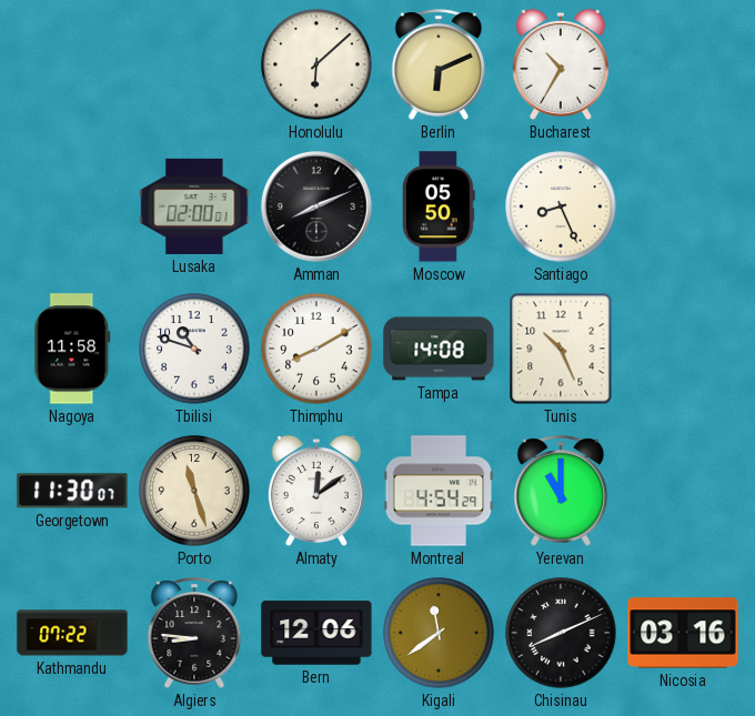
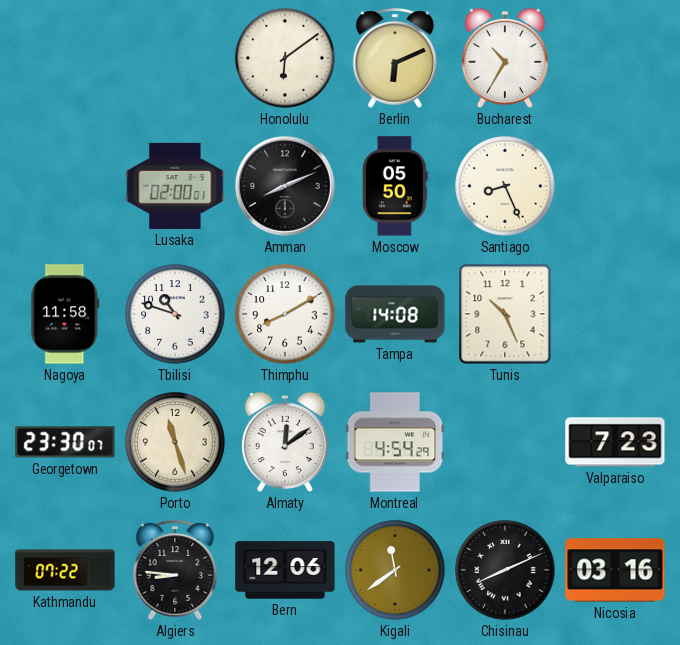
Honolulu: 6:08 -> 6:09 (285, 58)
Georgetown: 11:30 -> 23:30 (65, 442)
Yerevan: 11:00 -> none (561, 491)
Valparaiso: none -> 7:23 (615, 442)
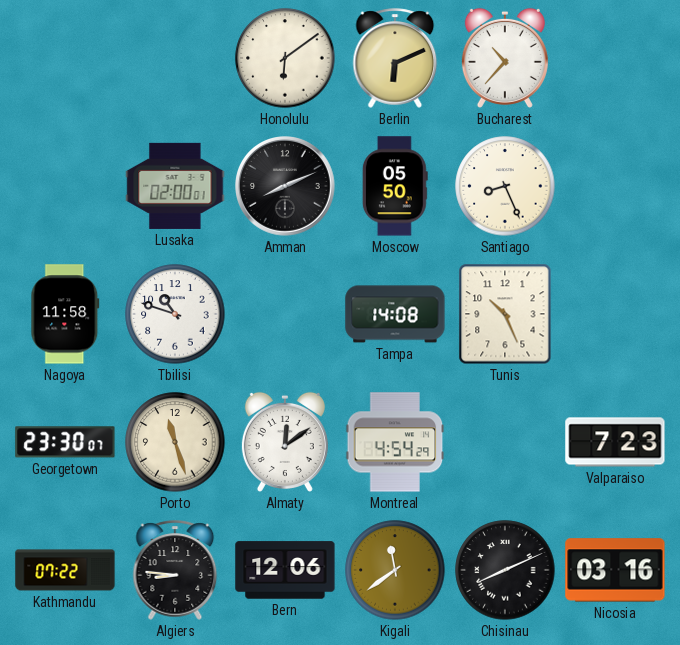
Bucharest: 10:35 -> 10:37 (505, 58)
Thimphu: 8:10 -> none (285, 314)
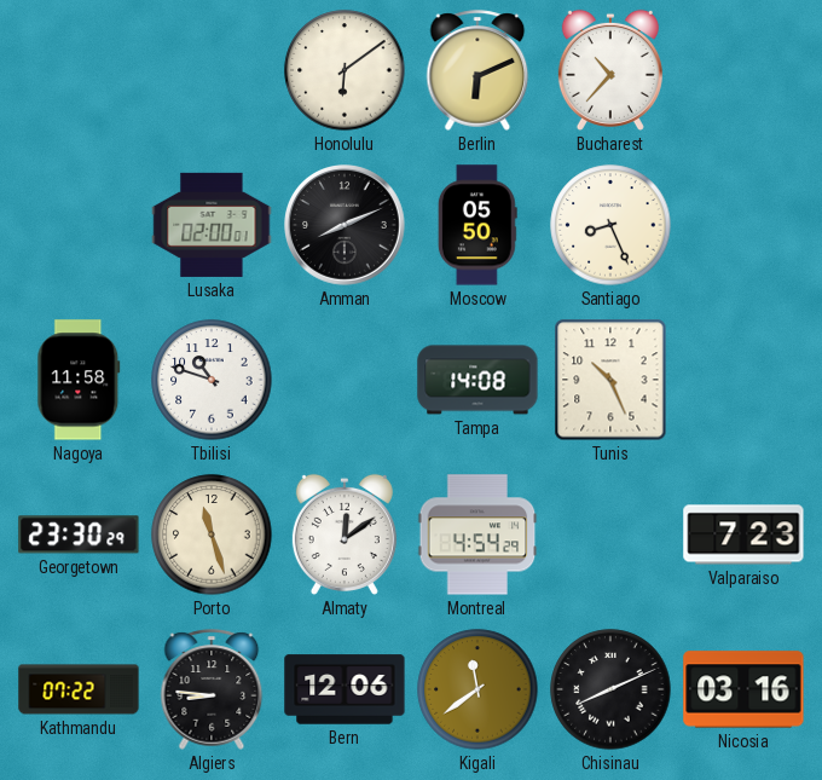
Georgetown: 23:30:07 -> 23:30:29 (79, 535)
